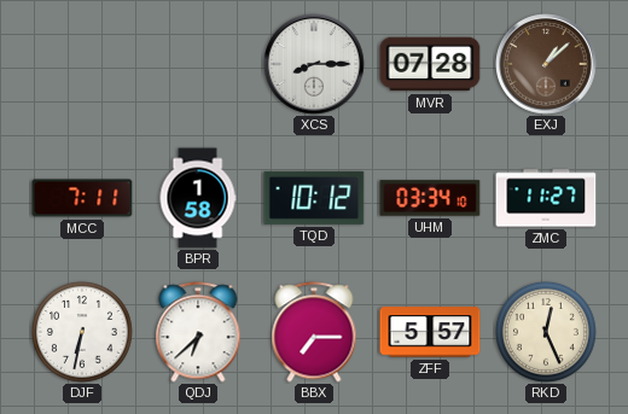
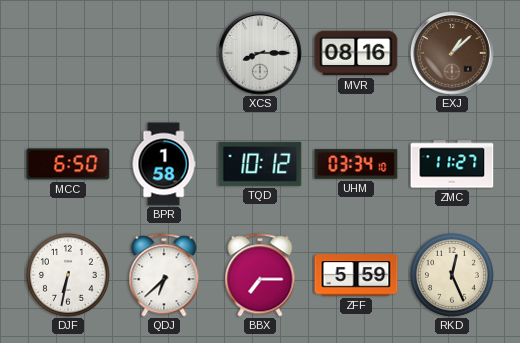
MVR: 07:28 -> 08:16 (356, 53)
MCC: 7:11 -> 6:50 (68, 164)
ZFF: 5:57 -> 5:59 (356, 275)
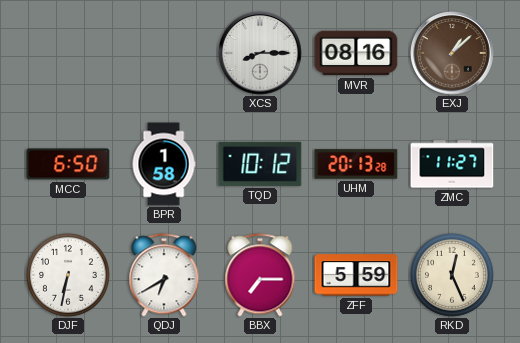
UHM: 03:34 -> 20:13 (356, 164)
QDJ: 6:38 -> 6:40 (164, 275)
